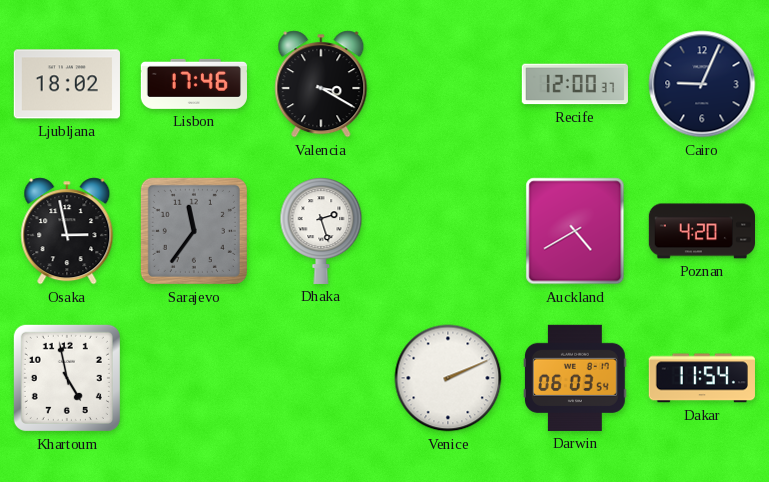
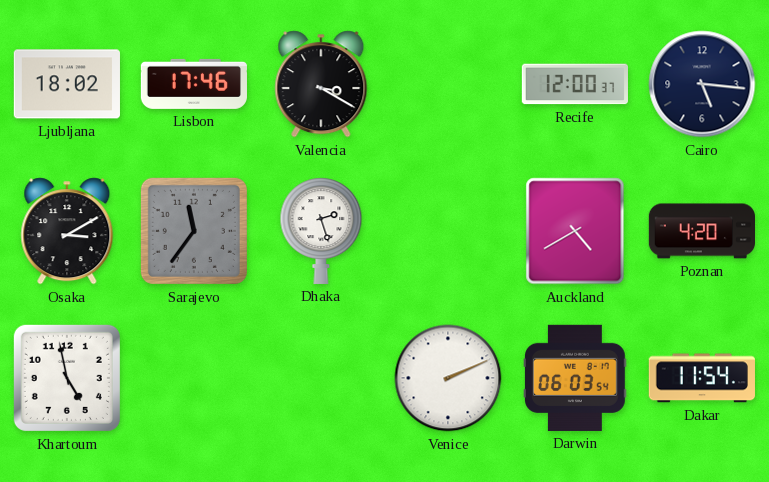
Cairo: 9:04 -> 5:16 (702, 84)
Osaka: 2:58 -> 3:10 (67, 231)
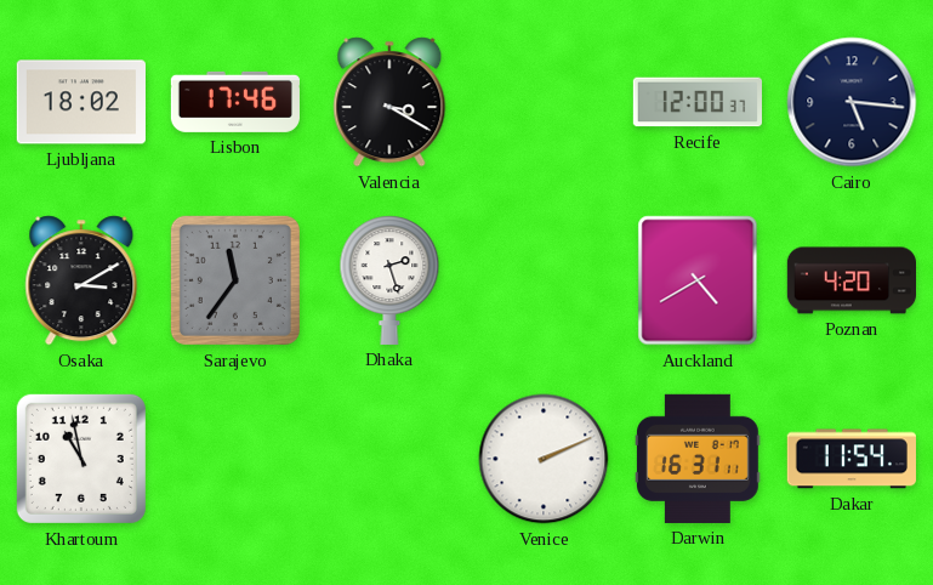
Khartoum: 4:58 -> 10:58 (81, 459)
Darwin: 06:03 -> 16:31 (699, 459)
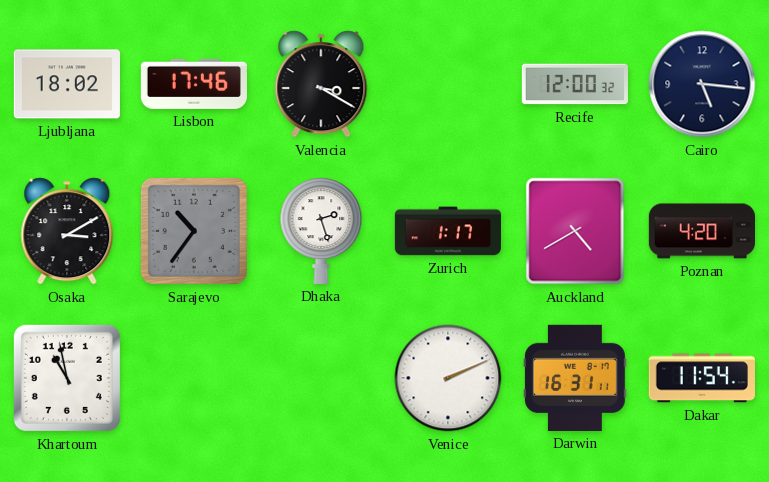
Recife: 12:00:37 -> 12:00:32 (574, 84)
Sarajevo: 11:36 -> 10:36 (194, 231)
Zurich: none -> 1:17 (447, 231)
